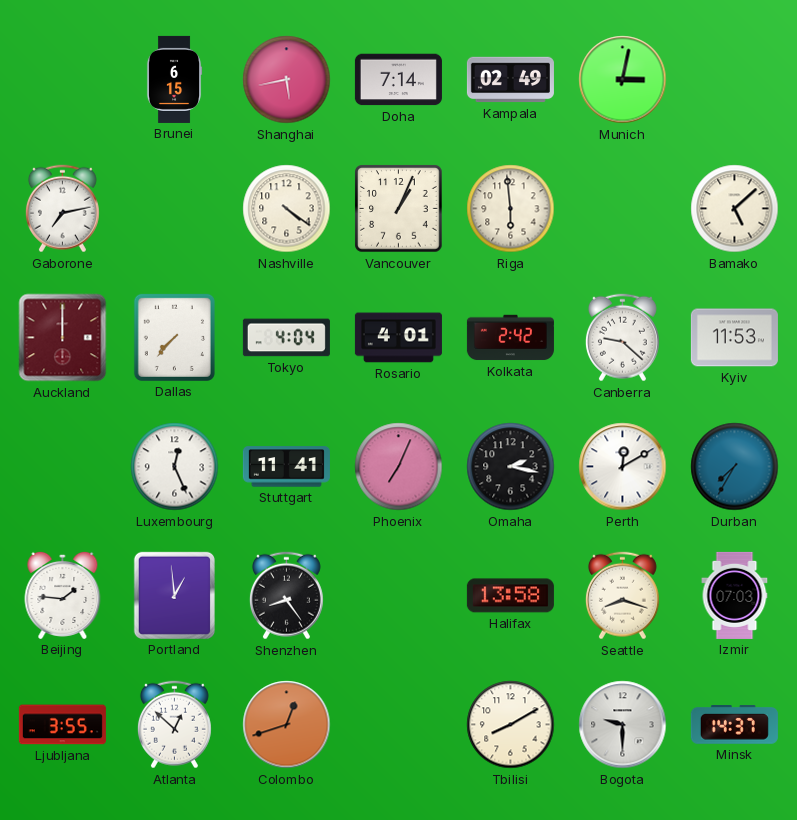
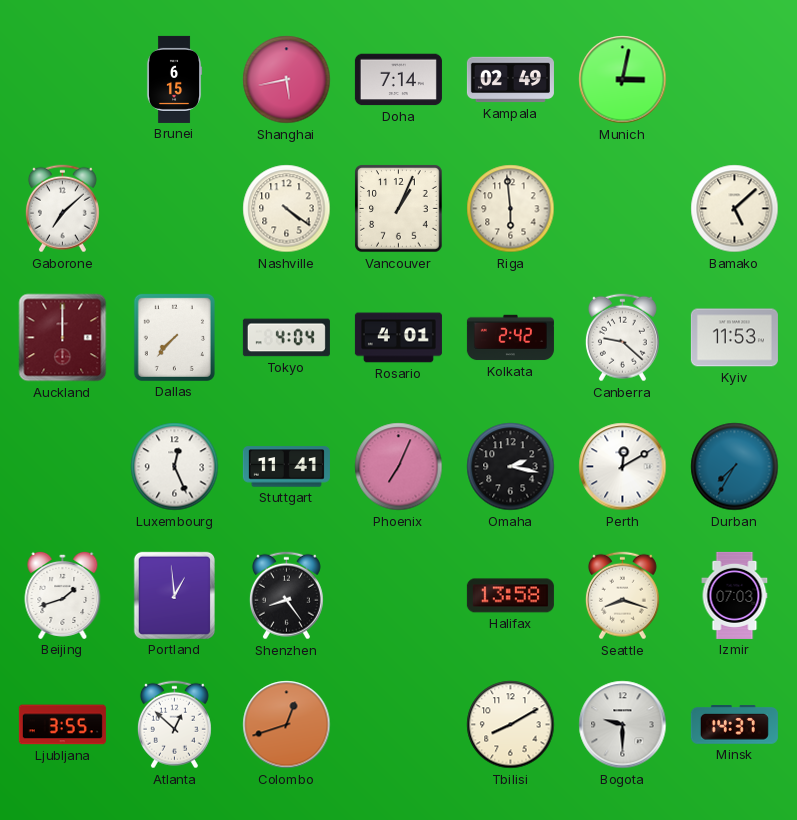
Gaborone: 7:13 -> 7:08 (62, 209)
Beijing: 1:46 -> 1:42 (63, 595)
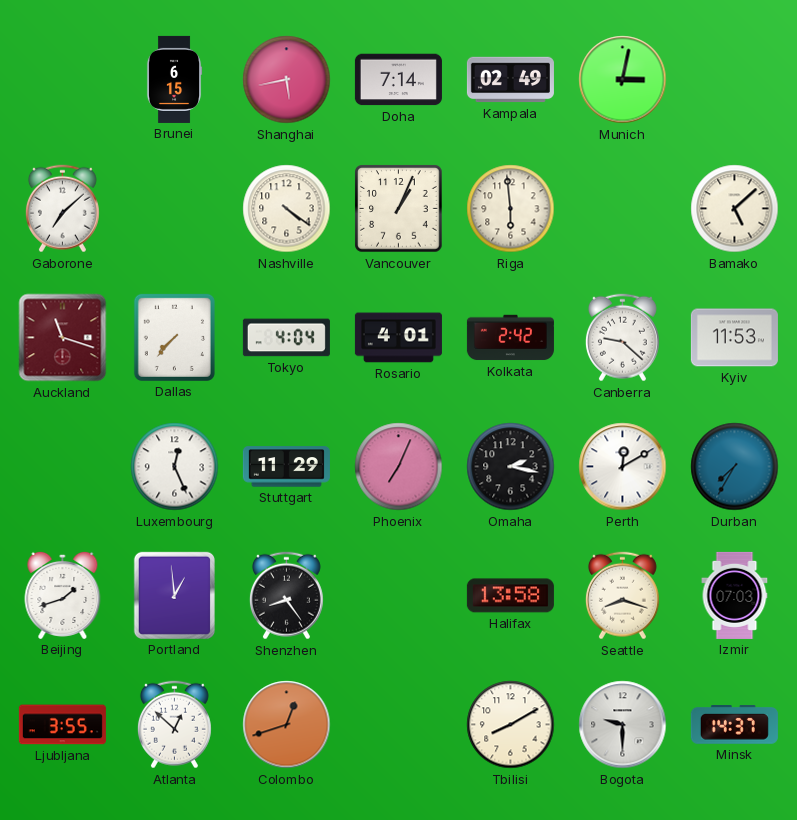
Auckland: 12:00 -> 11:18 (63, 338)
Stuttgart: 11:41 -> 11:29 (286, 467)
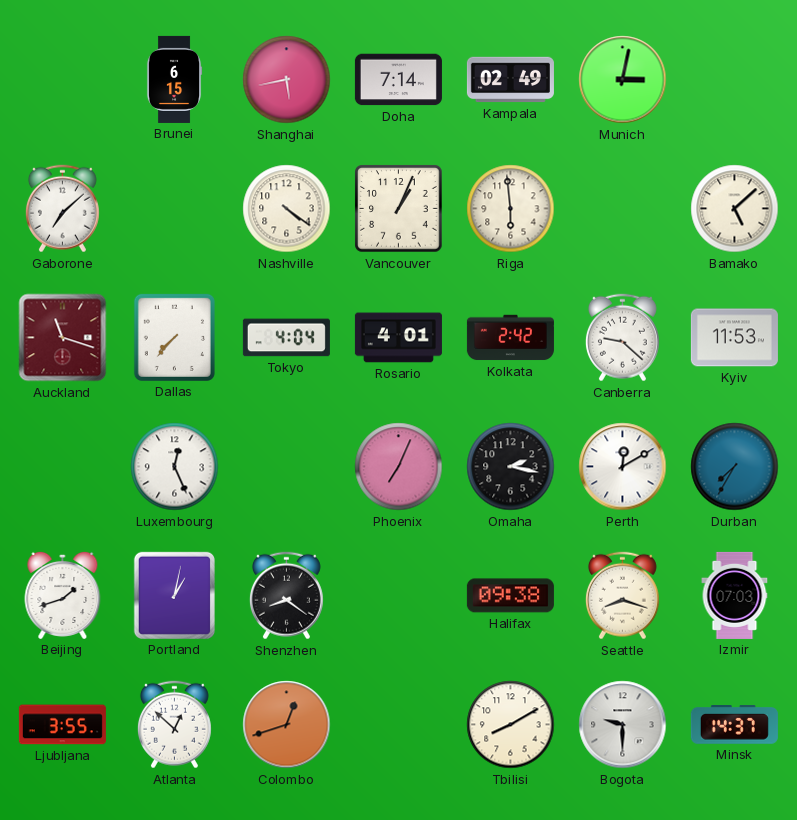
Stuttgart: 11:29 -> none (286, 467)
Portland: 12:59 -> 1:02 (174, 595)
Shenzhen: 8:24 -> 8:21 (286, 596)
Halifax: 13:58 -> 09:38 (510, 596)
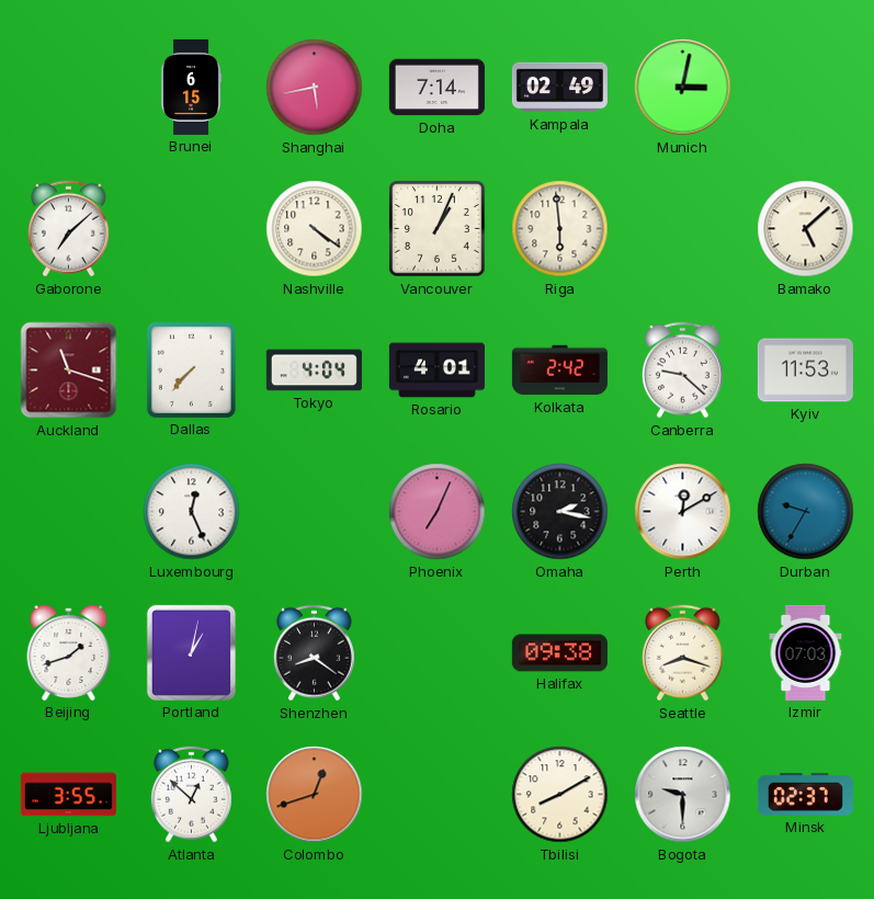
Durban: 7:35 -> 9:35 (806, 512)
Minsk: 14:37 -> 02:37 (805, 795)
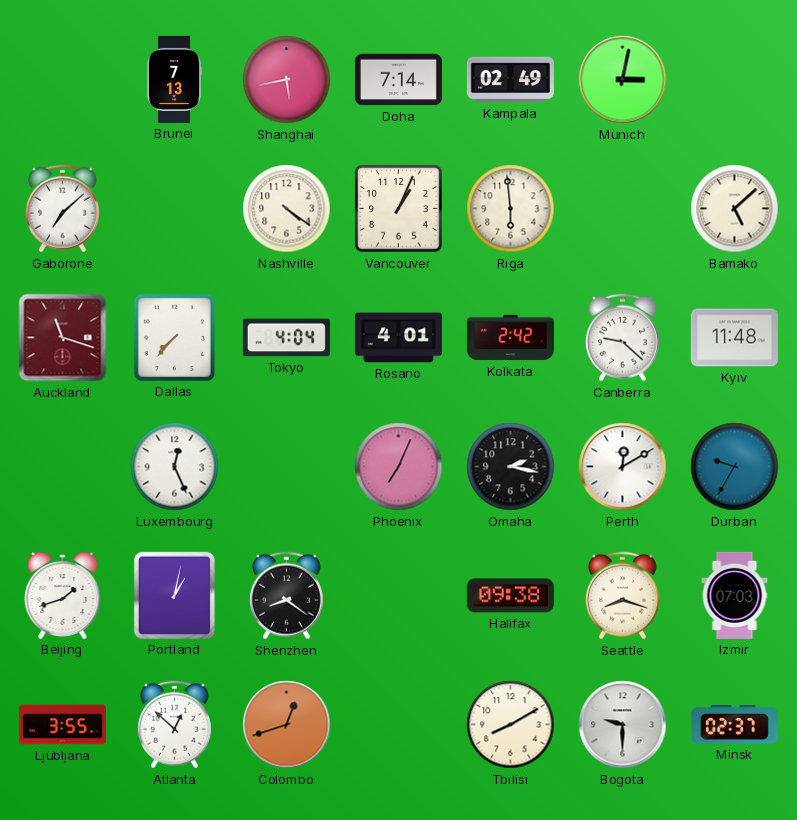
Brunei: 6:15 -> 7:13 (174, 79)
Kyiv: 11:53 -> 11:48 (734, 338)
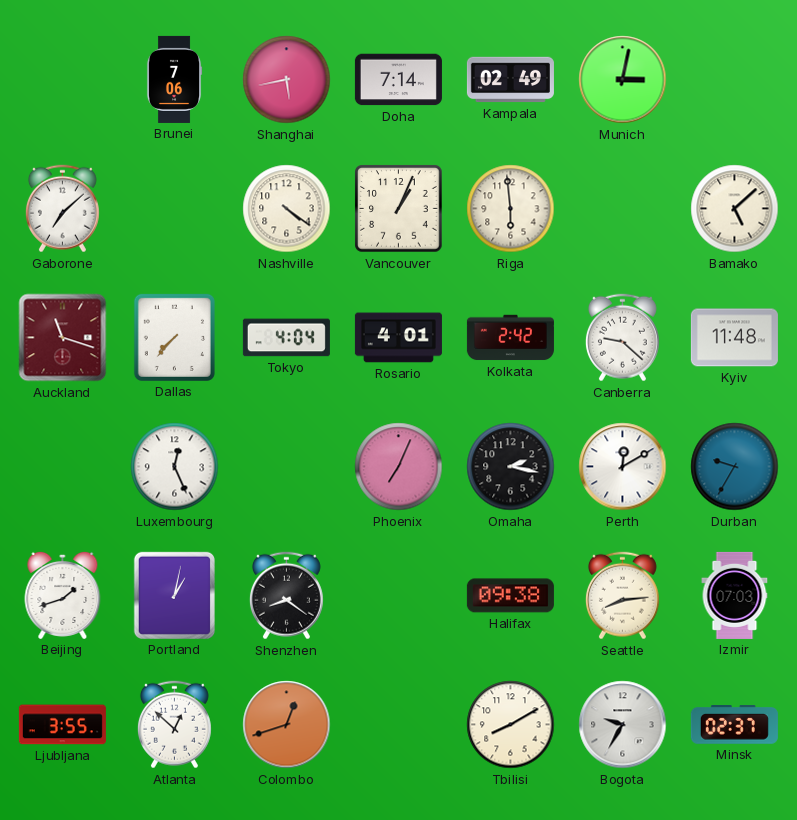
Brunei: 7:13 -> 7:06 (174, 79)
Seattle: 8:18 -> 8:14 (622, 596)
Bogota: 9:30 -> 9:35 (623, 725)
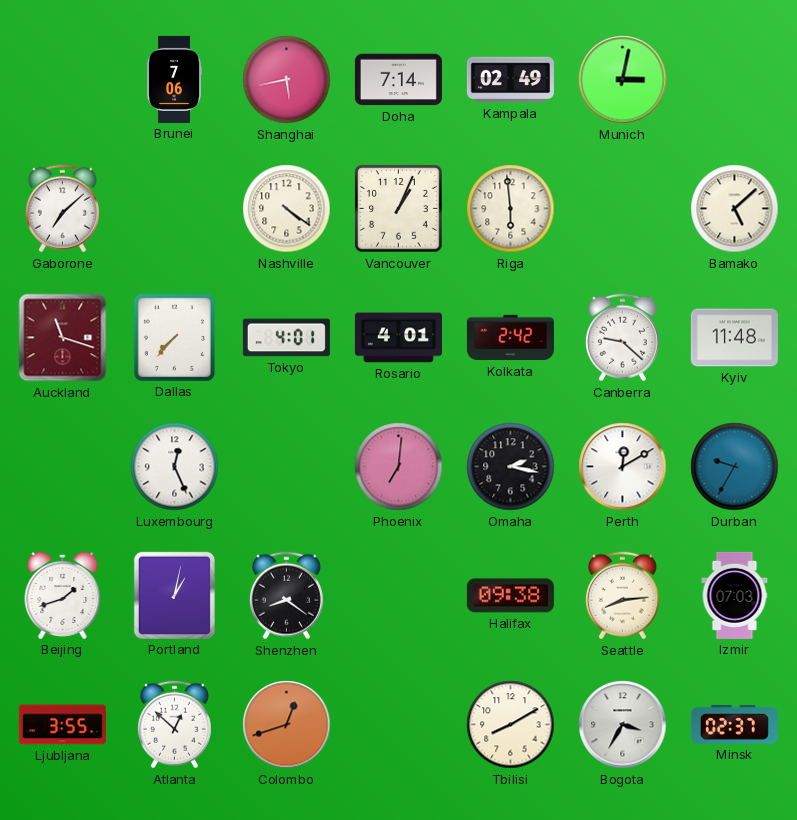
Tokyo: 4:04 -> 4:01 (286, 338)
Phoenix: 7:04 -> 7:01 (399, 467)
Bogota: 9:35 -> 3:35 (623, 725)
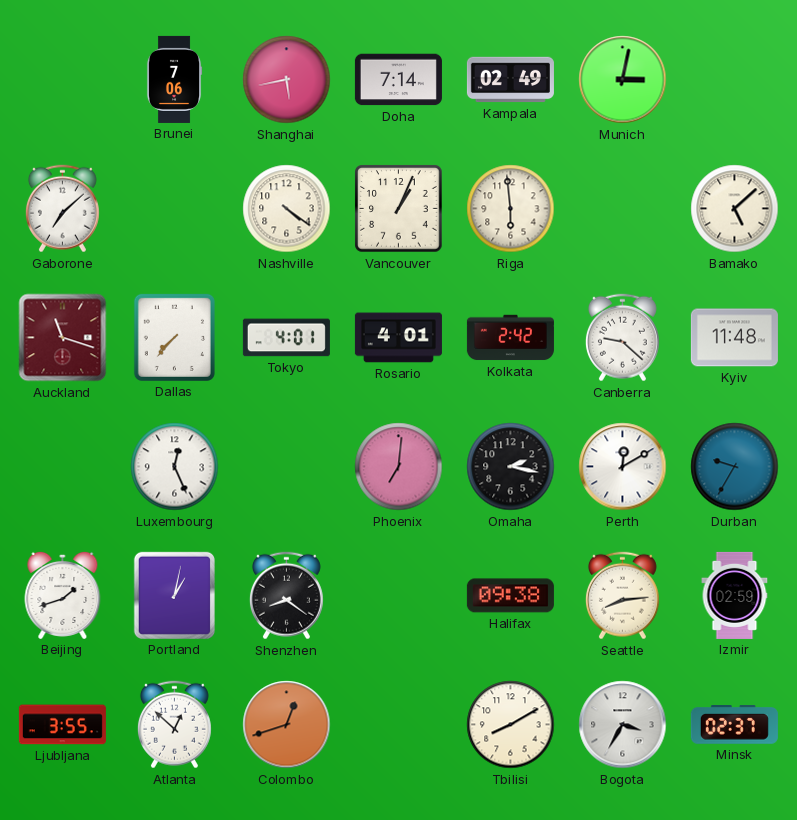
Izmir: 07:03 -> 02:59 (735, 595)
